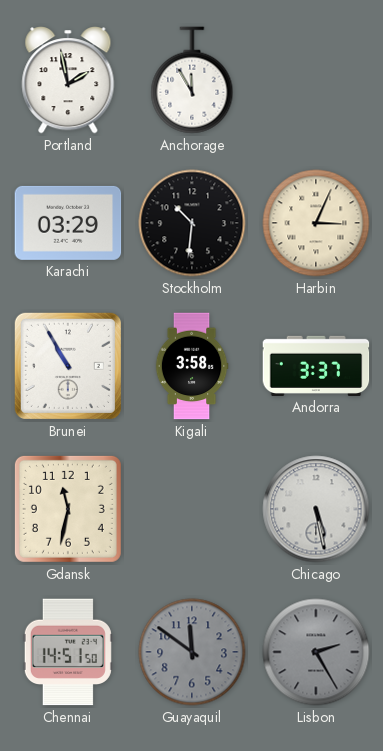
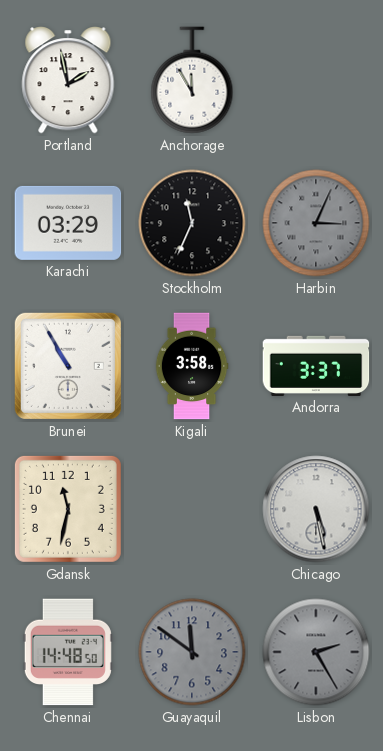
Stockholm: 10:31 -> 11:34 (192, 223)
Harbin dial: cream -> grey (316, 223)
Chennai: 14:51 -> 14:48 (68, 652)
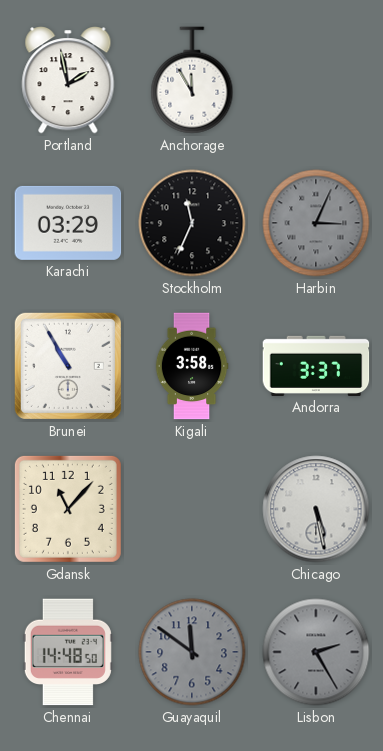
Gdansk: 11:32 -> 11:07 (68, 509)
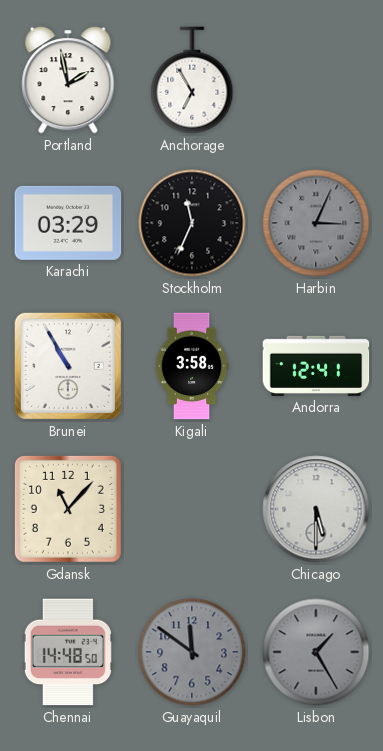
Anchorage: 11:55 -> 6:55 (192, 80)
Andorra: 3:37 -> 12:41 (316, 366)
Chicago: 5:28 -> 5:30 (316, 509)
Lisbon: 2:25 -> 1:25 (316, 652)
